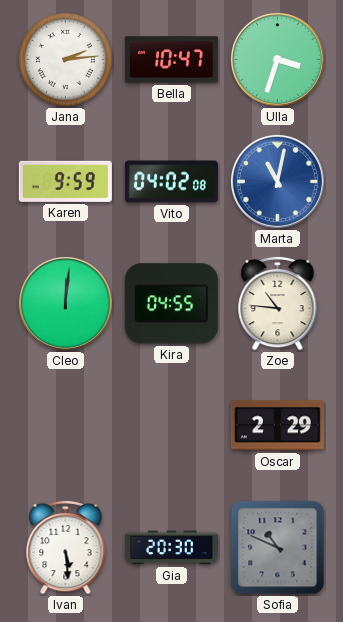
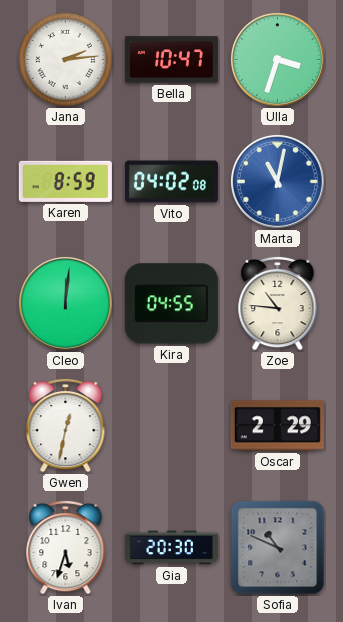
Karen: 9:59 -> 8:59 (65, 181)
Gwen: none -> 12:32 (66, 425)
Ivan: 5:29 -> 5:33 (66, 547)
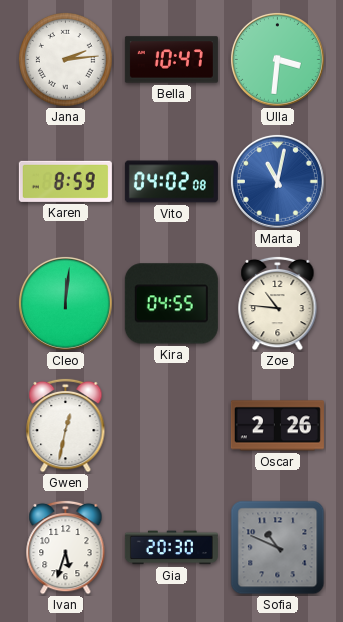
Ulla: 3:33 -> 3:31 (277, 59)
Oscar: 2:29 -> 2:26 (277, 426)
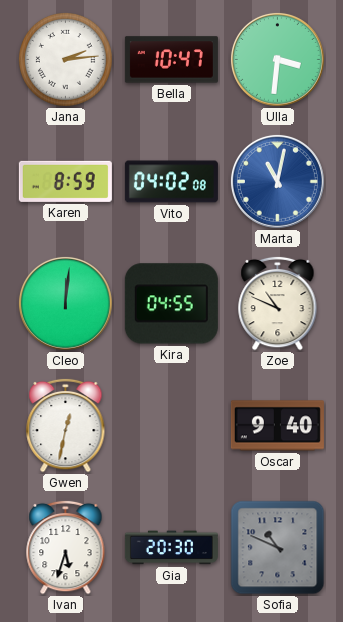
Zoe: 10:46 -> 10:49 (278, 303)
Oscar: 2:26 -> 9:40 (277, 426)
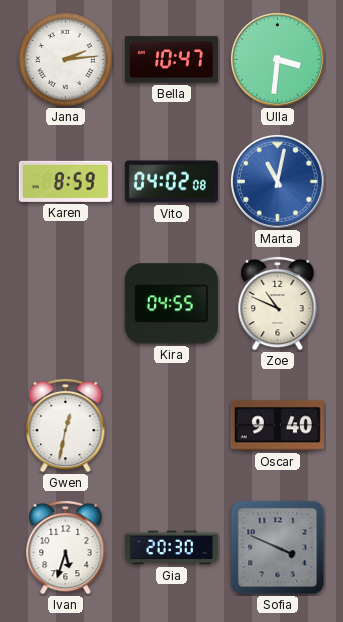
Cleo: 12:01 -> none (65, 303)
Sofia: 10:49 -> 3:49 (278, 548)
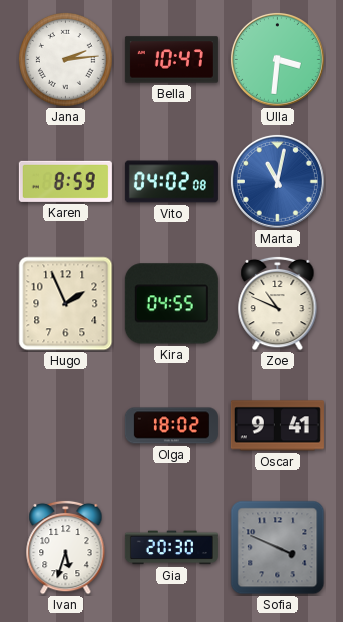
Hugo: none -> 1:56 (66, 304)
Gwen: 12:32 -> none (66, 425)
Olga: none -> 18:02 (171, 426)
Oscar: 9:40 -> 9:41 (277, 426)
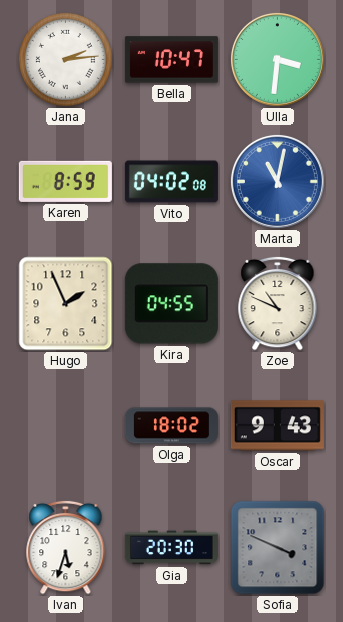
Oscar: 9:41 -> 9:43 (277, 426)
